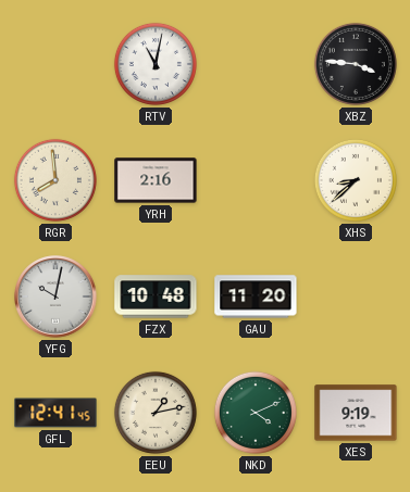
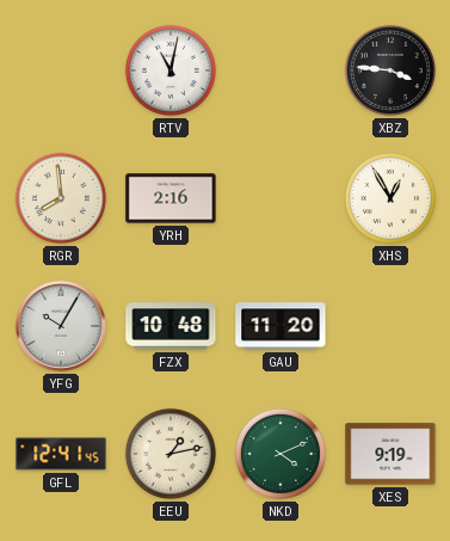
XHS: 8:38 -> 12:55 (390, 198)
YFG: 10:02 -> 10:05 (61, 326)
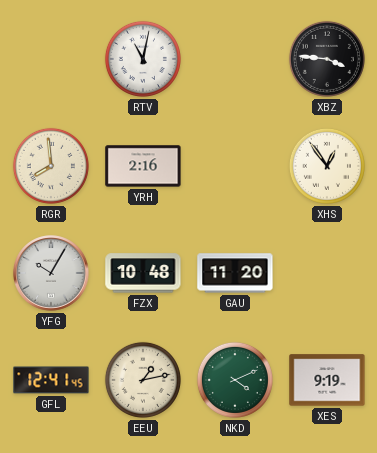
XHS: 12:55 -> 12:54 (327, 166)
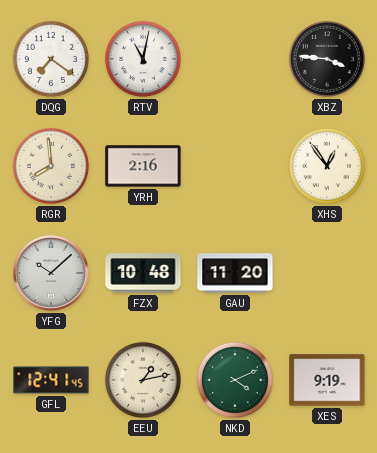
DQG: none -> 7:21 (51, 59)
YFG: 10:05 -> 10:08 (51, 273)
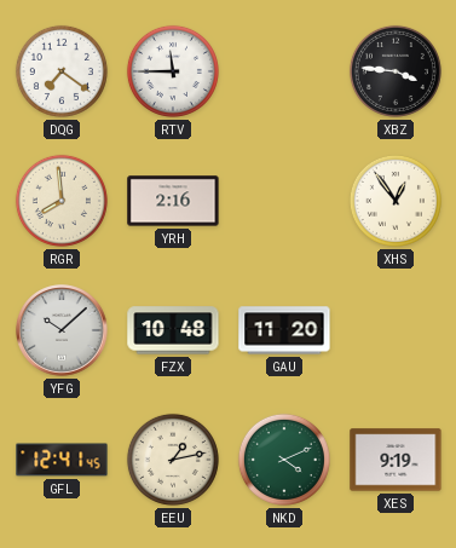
RTV: 11:02 -> 11:45 (173, 71)
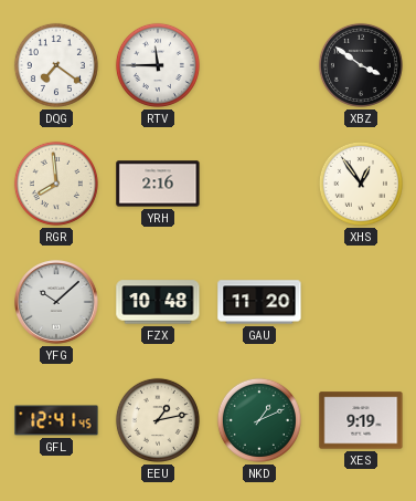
XBZ: 3:46 -> 3:51 (361, 65)
NKD: 4:11 -> 1:11 (259, 420)
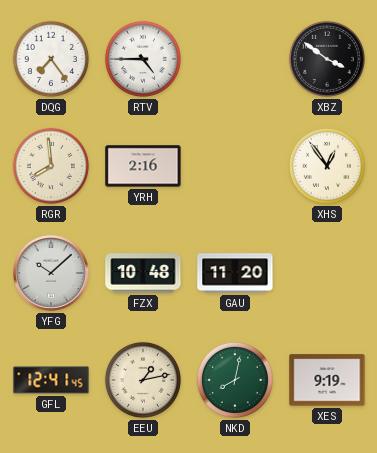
DQG: 7:21 -> 7:24 (51, 59)
RTV: 11:45 -> 4:45 (143, 59)
NKD: 1:11 -> 8:02 (235, 380)
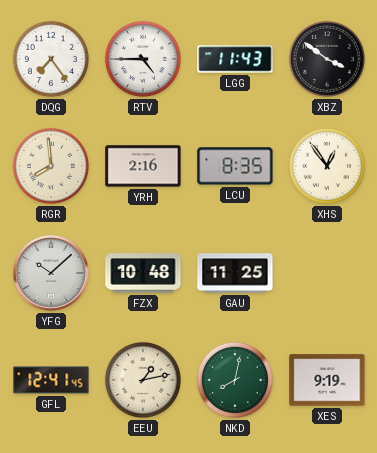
LGG: none -> 11:43 (235, 59)
LCU: none -> 8:35 (235, 166)
GAU: 11:20 -> 11:25 (235, 273)
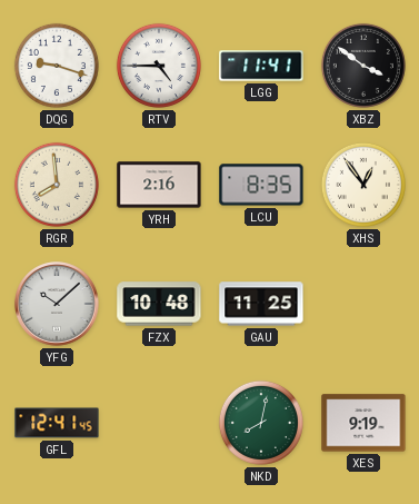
DQG: 7:24 -> 9:18 (57, 66)
LGG: 11:43 -> 11:41 (261, 66)
EEU: 1:13 -> none (143, 380)
